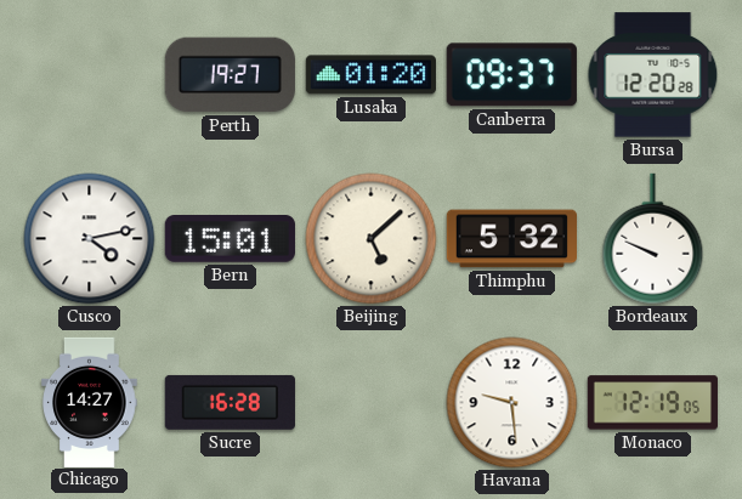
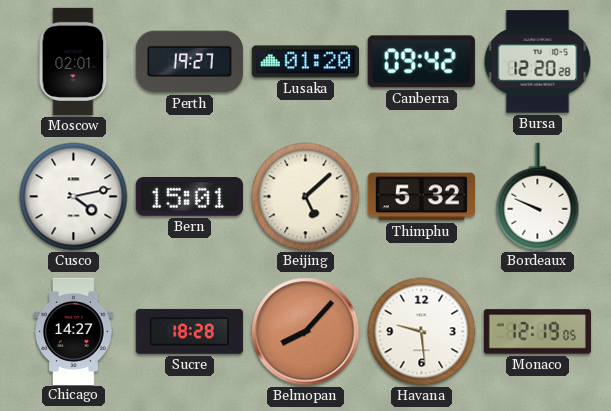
Moscow: none -> 02:01 (74, 61)
Canberra: 09:37 -> 09:42 (421, 62)
Sucre: 16:28 -> 18:28 (189, 331)
Belmopan: none -> 8:07 (306, 332)
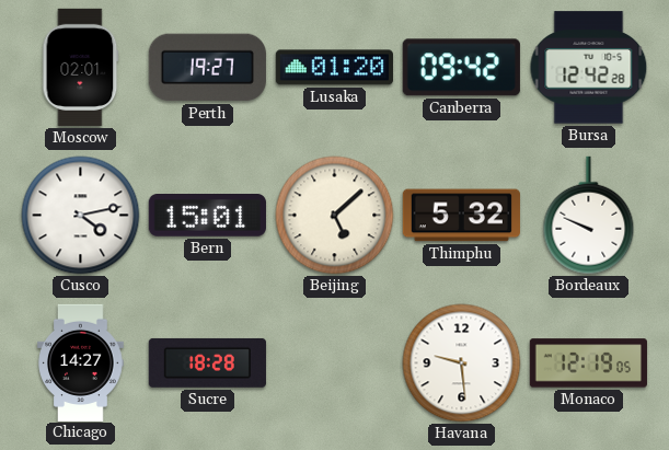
Bursa: 12:20 -> 12:42 (589, 68)
Belmopan: 8:07 -> none (306, 332)
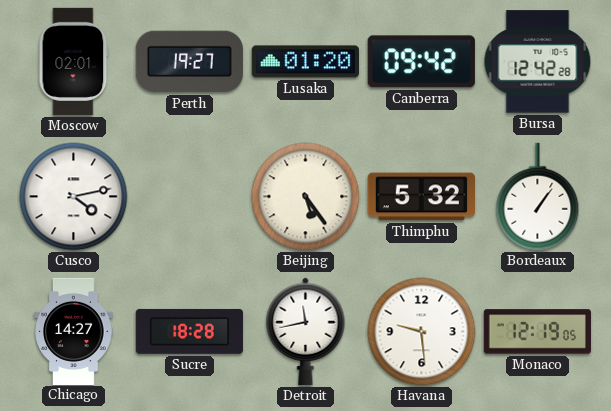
Bern: 15:01 -> none (207, 216)
Beijing: 5:08 -> 5:24 (306, 197)
Bordeaux: 9:49 -> 1:06 (538, 197)
Detroit: none -> 11:43 (306, 331)
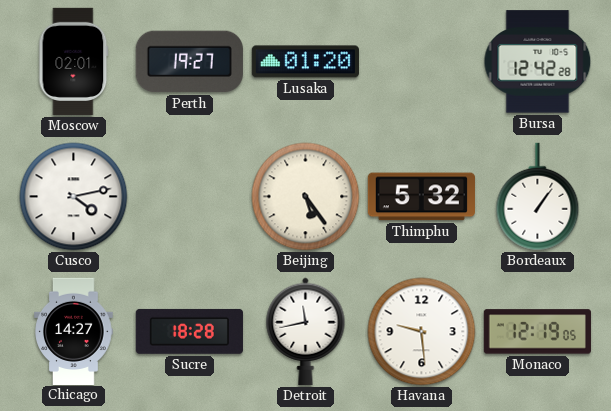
Canberra: 09:42 -> none (421, 62)
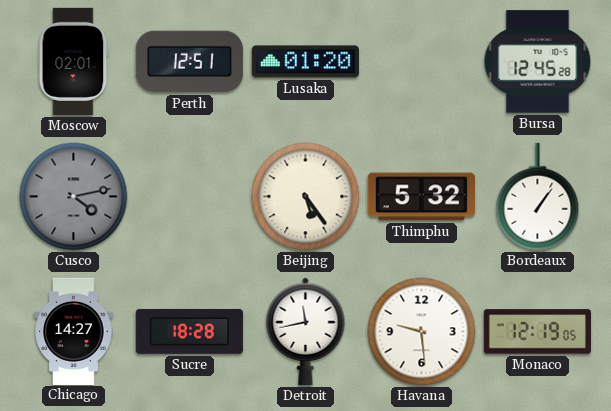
Perth: 19:27 -> 12:51 (189, 62)
Bursa: 12:42 -> 12:45 (538, 62)
Cusco dial: white -> grey (74, 197)
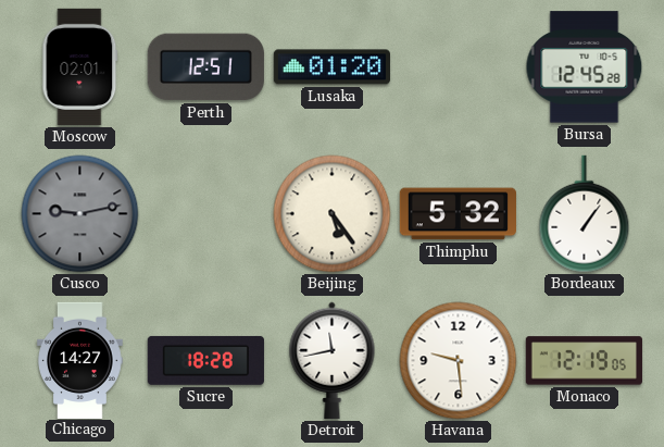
Cusco: 4:13 -> 9:13 (80, 214)
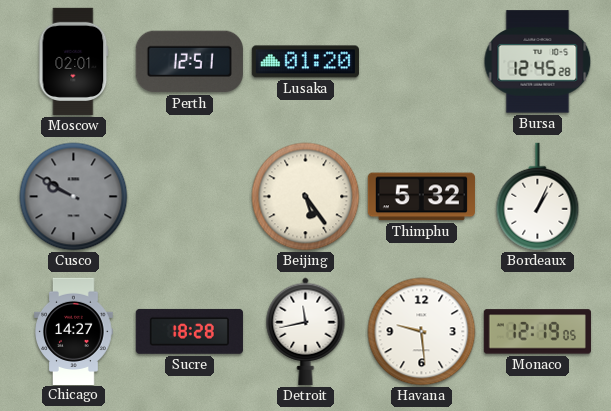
Cusco: 9:13 -> 9:50 (74, 197)
Bordeaux: 1:06 -> 1:04 (538, 197)
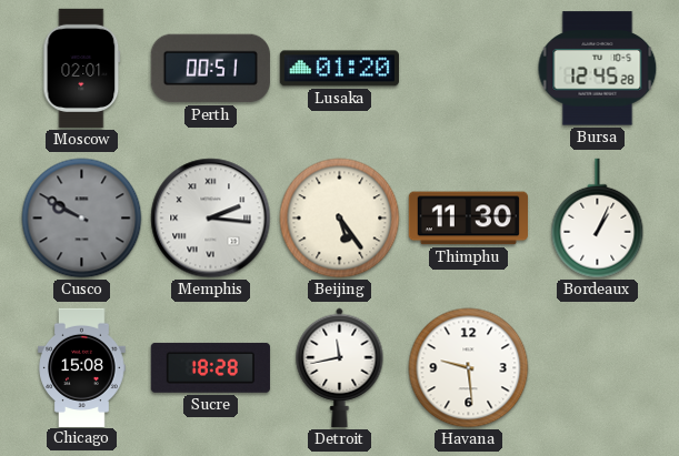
Perth: 12:51 -> 00:51 (210, 69)
Memphis: none -> 2:16 (211, 219)
Thimphu: 5:32 -> 11:30 (468, 219)
Chicago: 14:27 -> 15:08 (82, 367)
Monaco: 12:19 -> none (537, 332)
